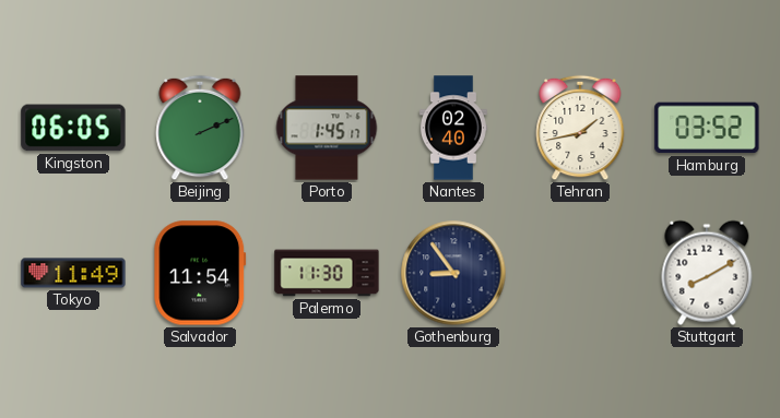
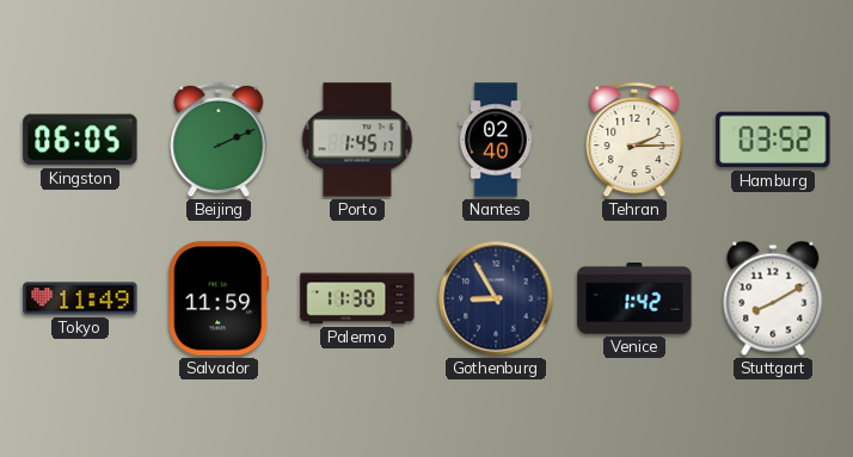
Tehran: 1:43 -> 2:15 (634, 140)
Salvador: 11:54 -> 11:59 (219, 298)
Gothenburg: 8:54 -> 8:55 (496, 298)
Venice: none -> 1:42 (634, 298)
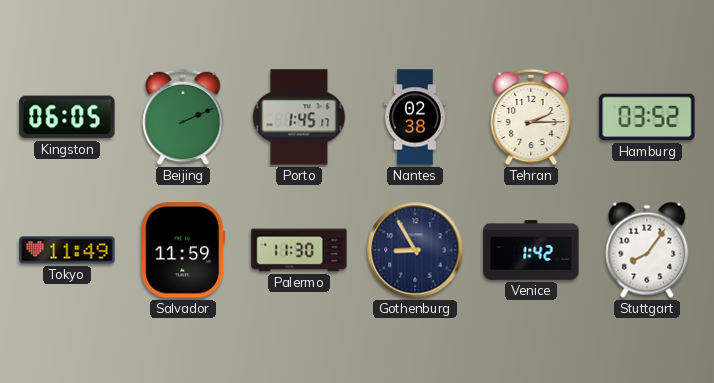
Nantes: 02:40 -> 02:38 (415, 117)
Stuttgart: 8:10 -> 8:06 (647, 250)
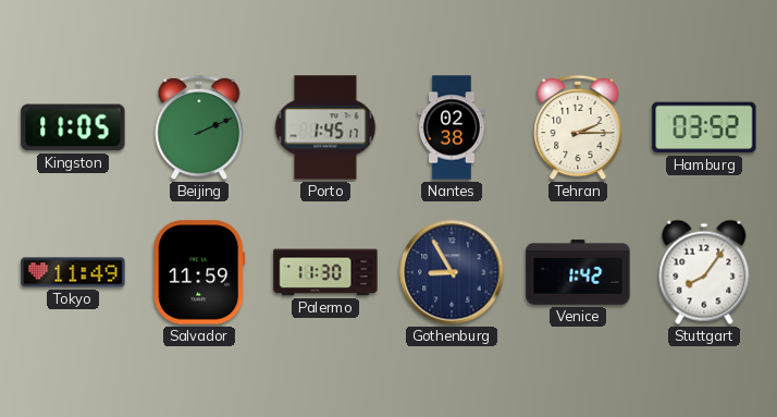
Kingston: 06:05 -> 11:05 (73, 127)
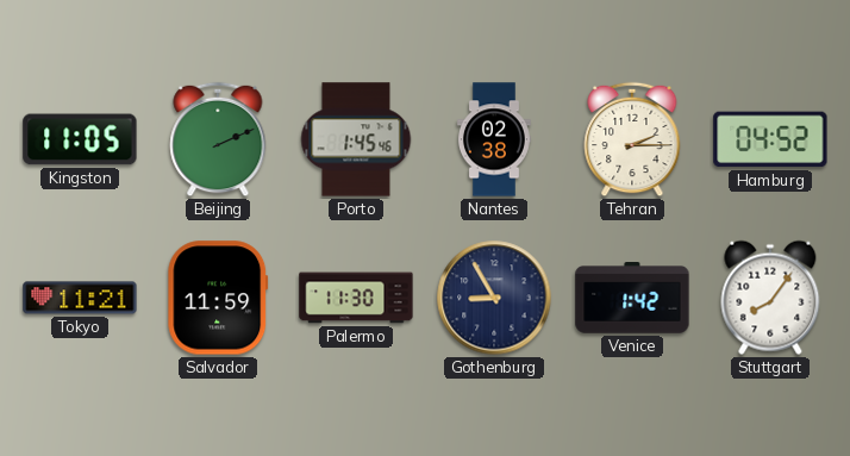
Porto: 1:45:17 -> 1:45:46 (356, 139)
Hamburg: 03:52 -> 04:52 (770, 139)
Tokyo: 11:49 -> 11:21 (80, 298)
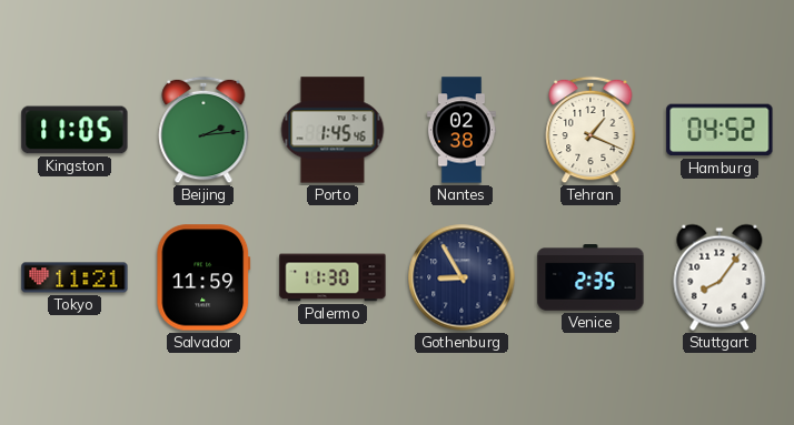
Beijing: 2:11 -> 2:14 (204, 130)
Tehran: 2:15 -> 1:19 (590, 130)
Venice: 1:42 -> 2:35 (590, 277)
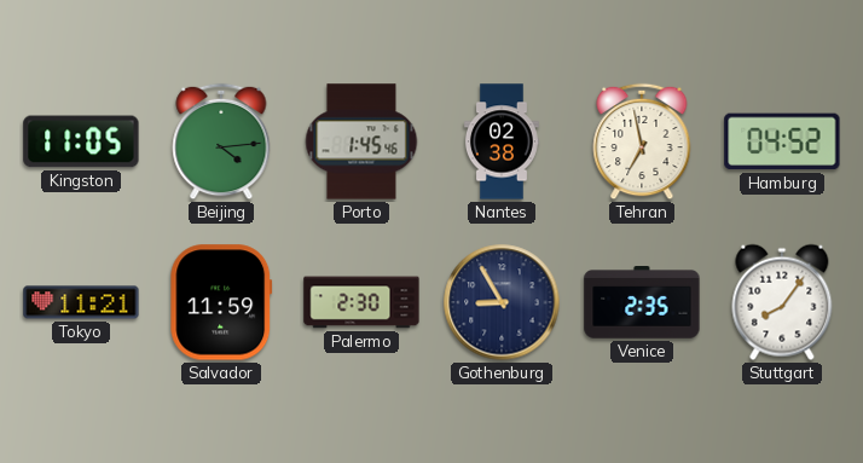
Beijing: 2:14 -> 4:14 (221, 141)
Tehran: 1:19 -> 6:58 (642, 141)
Palermo: 11:30 -> 2:30 (361, 302)
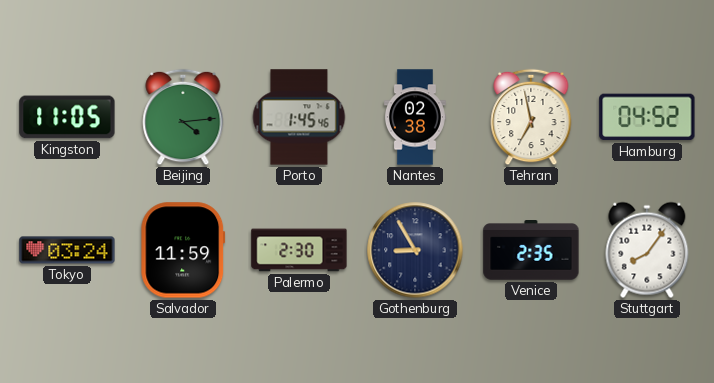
Tokyo: 11:21 -> 03:24 (67, 250)
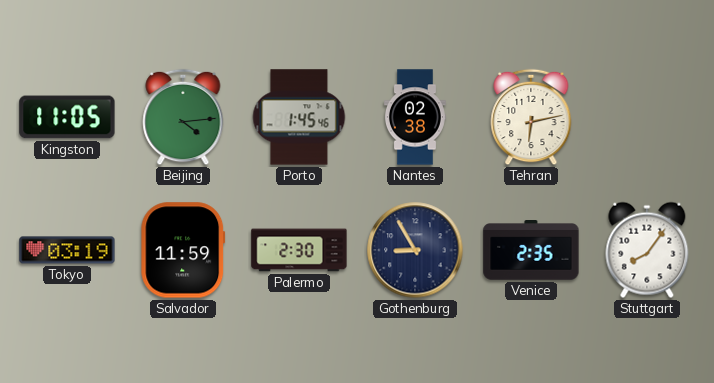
Tehran: 6:58 -> 6:13 (531, 117)
Hamburg: 04:52 -> none (647, 117)
Tokyo: 03:24 -> 03:19 (67, 250)
